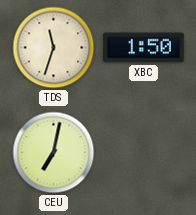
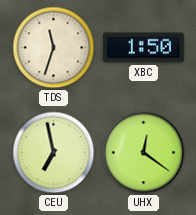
CEU: 7:02 -> 6:58 (54, 153)
UHX: none -> 12:21 (144, 153)
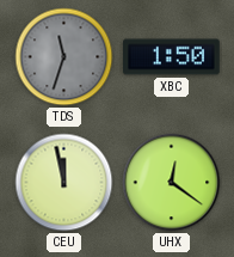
TDS dial: cream -> grey (64, 57)
CEU: 6:58 -> 11:58 (64, 183)
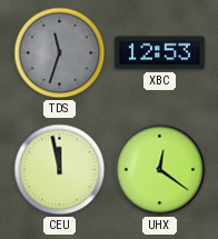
XBC: 1:50 -> 12:53 (160, 53)
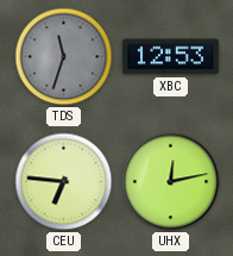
CEU: 11:58 -> 6:46 (64, 182)
UHX: 12:21 -> 12:13 (171, 182)
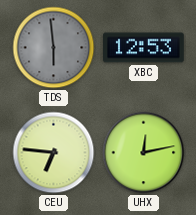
TDS: 11:33 -> 5:59 (54, 48)
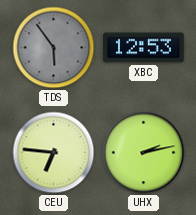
TDS: 5:59 -> 5:54 (54, 48)
UHX: 12:13 -> 2:13 (144, 153)
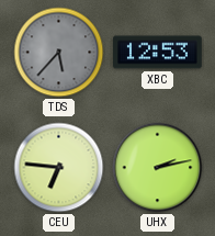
TDS: 5:54 -> 5:37 (59, 53)
